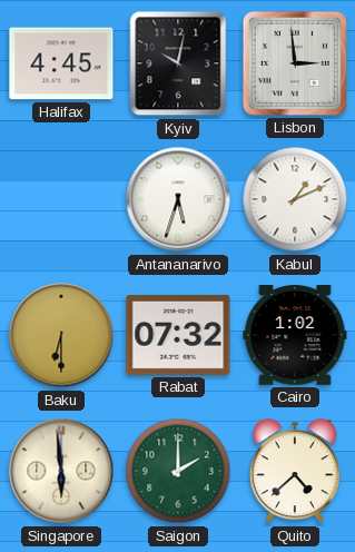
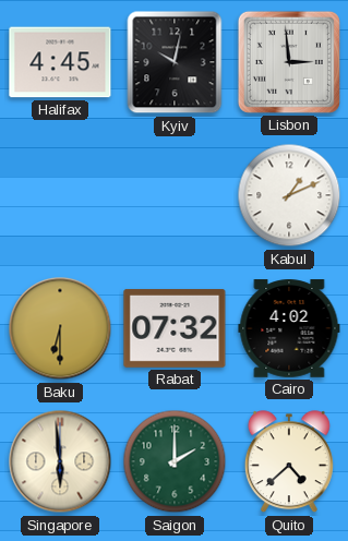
Antananarivo: 5:33 -> none (178, 199)
Cairo: 1:02 -> 4:02 (289, 328)
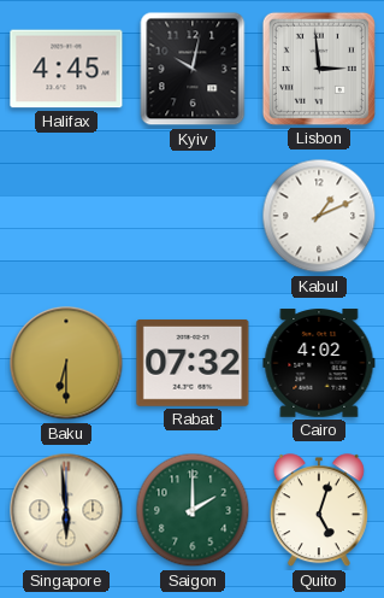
Quito: 4:38 -> 5:03 (319, 511)
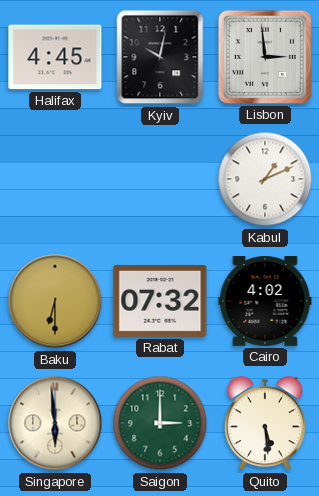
Saigon: 2:00 -> 3:00 (160, 423)
Quito: 5:03 -> 5:29 (265, 424)
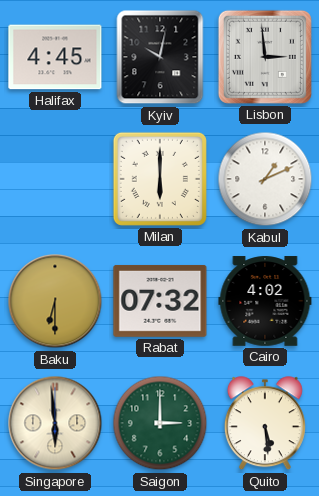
Milan: none -> 6:00 (160, 179)
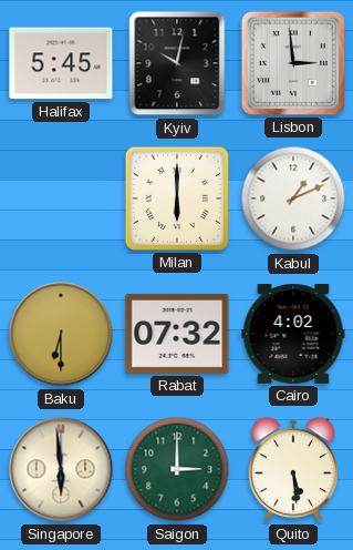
Halifax: 4:45 -> 5:45 (61, 63)
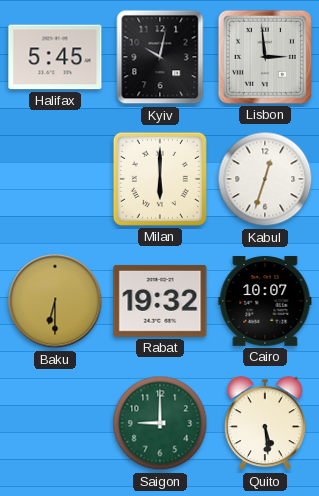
Kabul: 1:11 -> 12:33 (265, 179)
Rabat: 07:32 -> 19:32 (160, 301)
Cairo: 4:02 -> 10:07 (265, 301)
Singapore: 5:59 -> none (61, 469)
Saigon: 3:00 -> 9:00 (160, 423)
